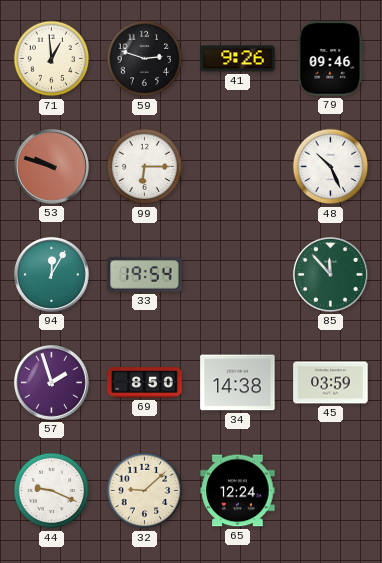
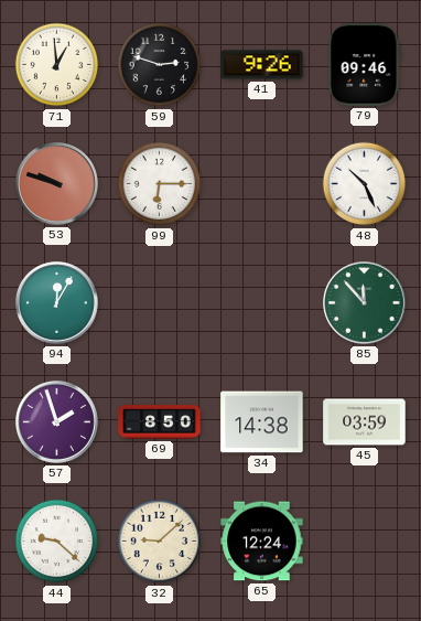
33: 19:54 -> none (145, 275)
44: 9:19 -> 9:22 (57, 542)
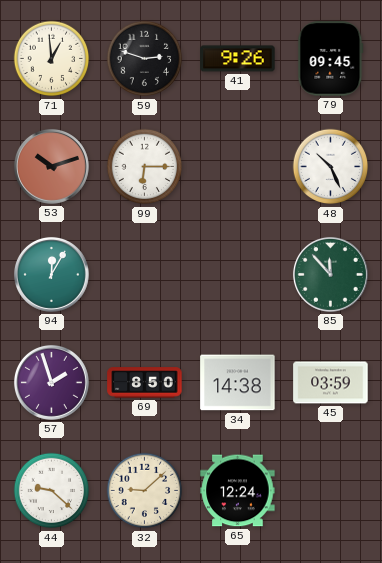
79: 09:46 -> 09:45 (331, 59)
53: 9:48 -> 10:12 (51, 166)
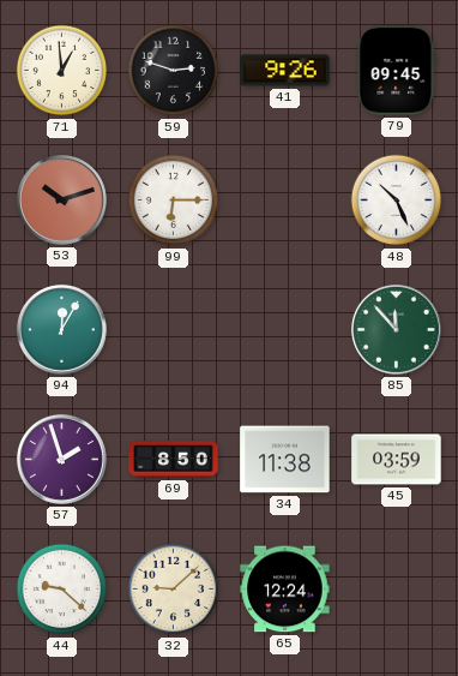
34: 14:38 -> 11:38 (285, 460)
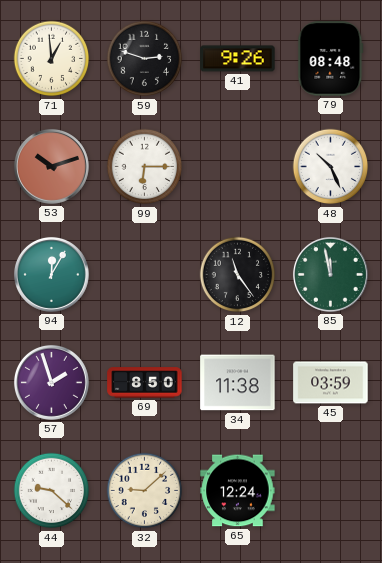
79: 09:45 -> 08:48 (331, 59)
12: none -> 11:24 (238, 275)
85: 11:53 -> 11:58 (330, 274)
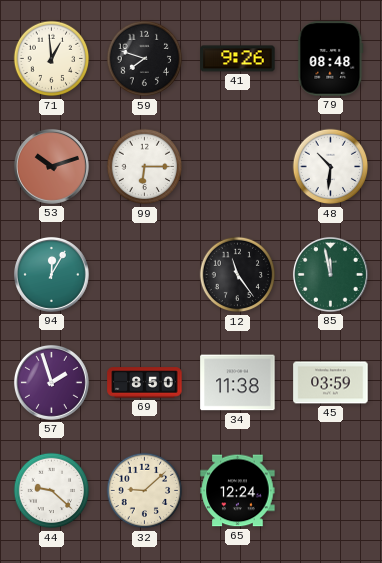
59: 2:48 -> 7:48 (145, 59)
48: 10:26 -> 10:31 (331, 167)
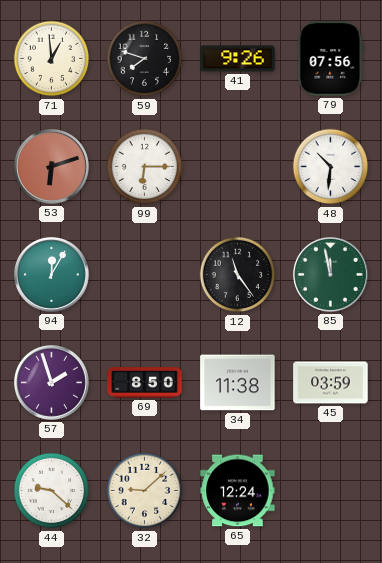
79: 08:48 -> 07:56 (331, 59)
53: 10:12 -> 6:12 (51, 166)
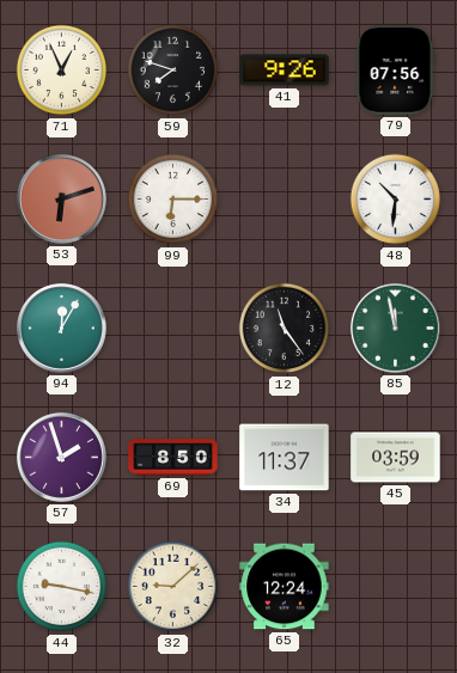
71: 12:59 -> 12:56 (62, 71)
34: 11:38 -> 11:37 (285, 458)
44: 9:22 -> 9:17 (62, 587)
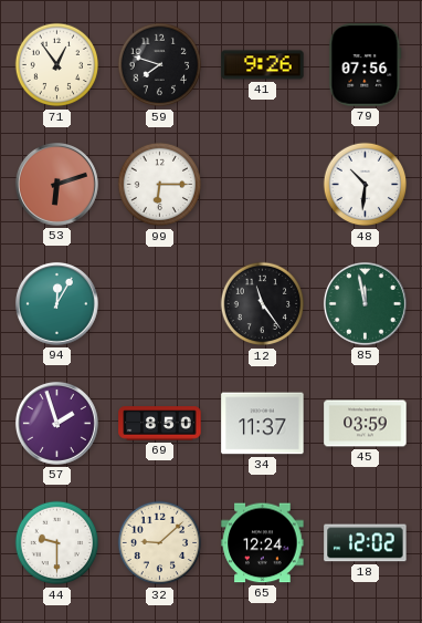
71: 12:56 -> 12:54 (57, 65)
44: 9:17 -> 9:30 (57, 543)
18: none -> 12:02 (366, 543)
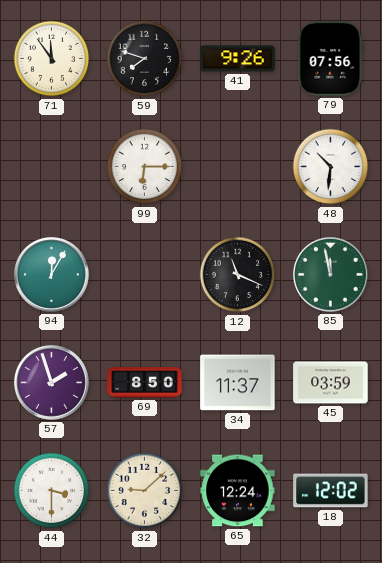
71: 12:54 -> 11:54 (52, 59)
53: 6:12 -> none (56, 184)
12: 11:24 -> 11:19 (238, 275)
44: 9:30 -> 3:30 (52, 491)
